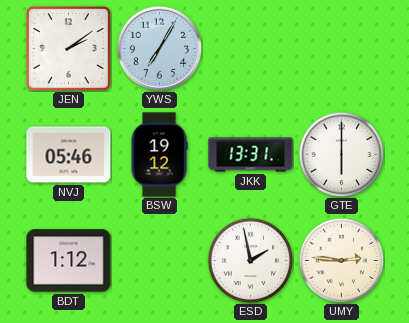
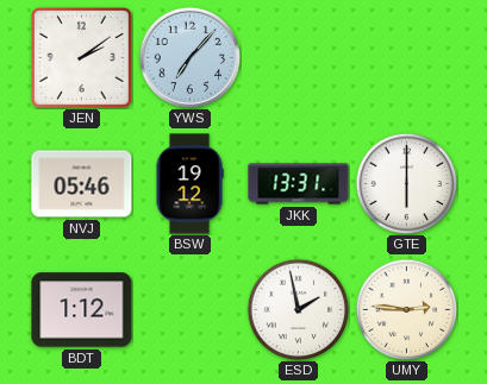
YWS: 7:05 -> 7:07 (189, 57)
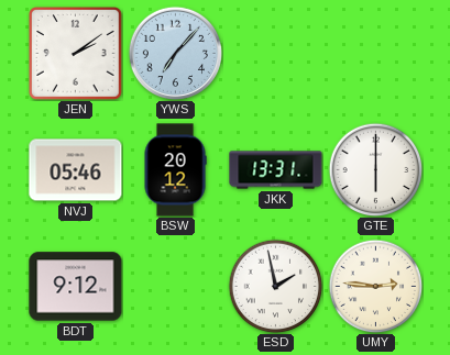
BSW: 19:12 -> 20:12 (175, 170)
BDT: 1:12 -> 9:12 (76, 287)
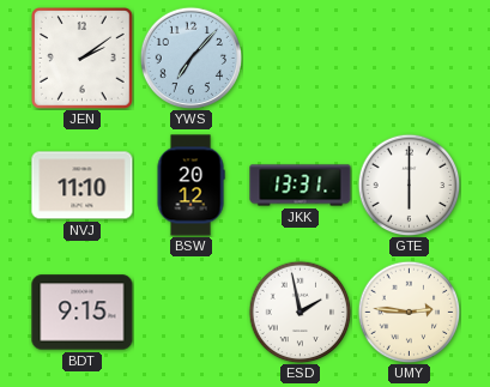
NVJ: 05:46 -> 11:10 (83, 186)
BDT: 9:12 -> 9:15 (83, 313)
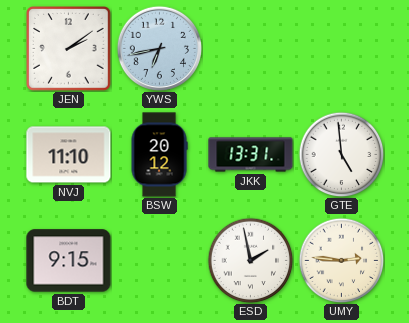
YWS: 7:07 -> 6:43 (159, 48)
GTE: 6:00 -> 4:59 (341, 154)
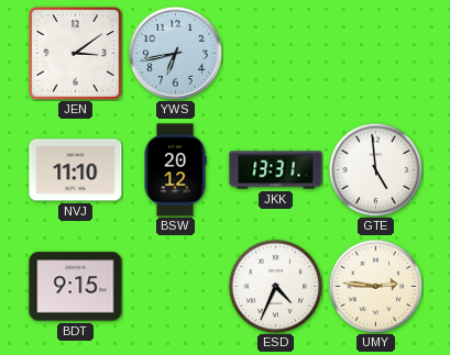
JEN: 2:09 -> 3:09 (76, 54)
ESD: 1:58 -> 4:34 (275, 286)
